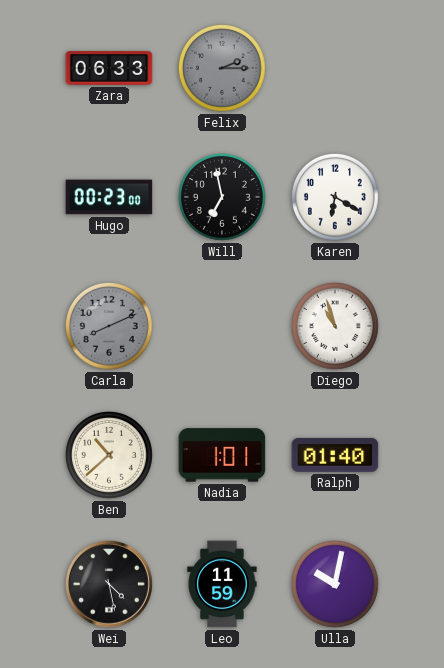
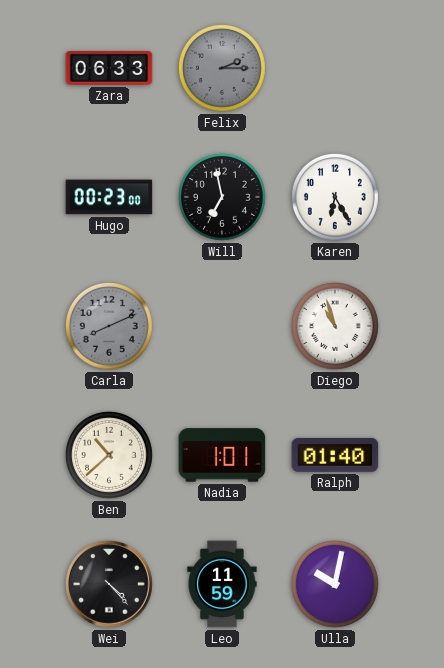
Karen: 6:20 -> 6:25 (335, 197)
Wei: 4:28 -> 4:23 (110, 585)
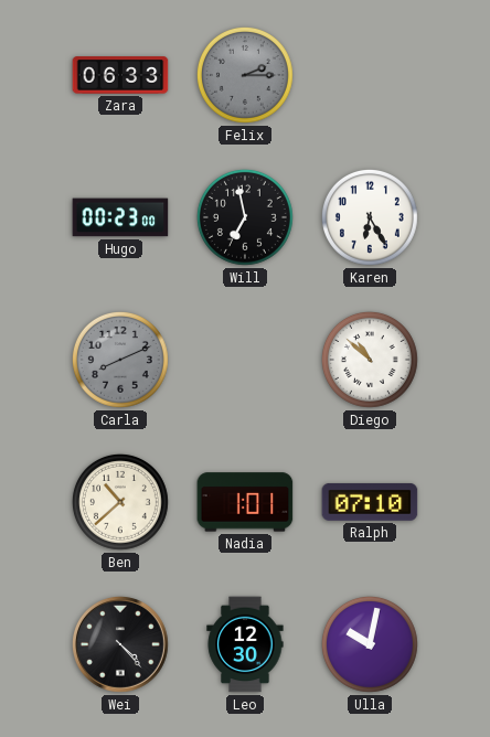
Diego: 10:57 -> 10:52 (370, 360)
Ralph: 01:40 -> 07:10 (370, 502)
Leo: 11:59 -> 12:30 (245, 644)
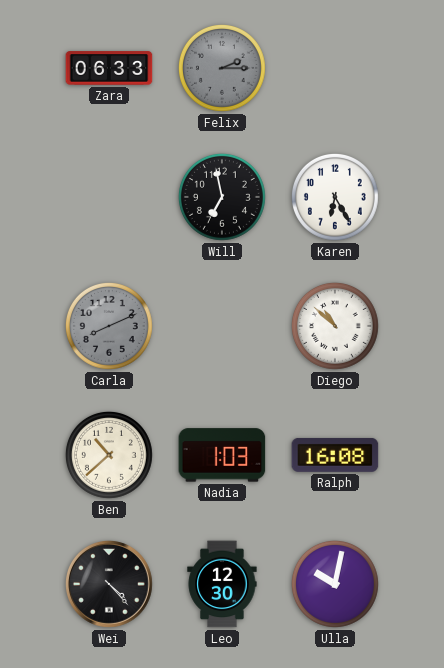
Hugo: 00:23 -> none (120, 217)
Nadia: 1:01 -> 1:03 (222, 455)
Ralph: 07:10 -> 16:08 (335, 455)
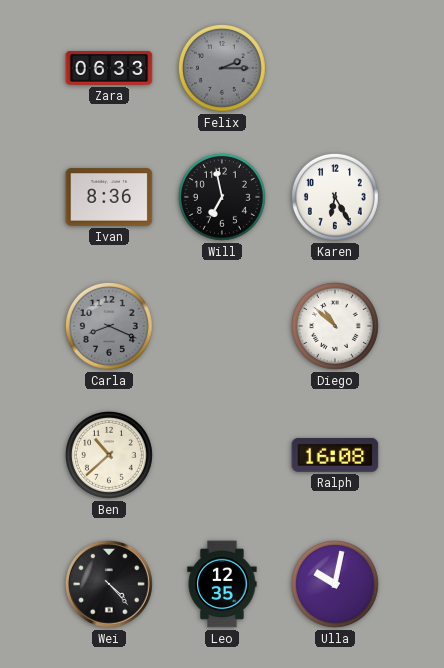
Ivan: none -> 8:36 (109, 197)
Carla: 8:11 -> 8:19 (109, 326)
Nadia: 1:03 -> none (222, 455)
Leo: 12:30 -> 12:35 (222, 584)
